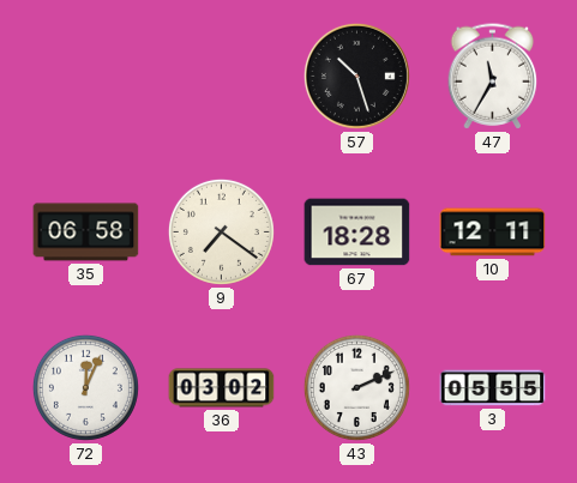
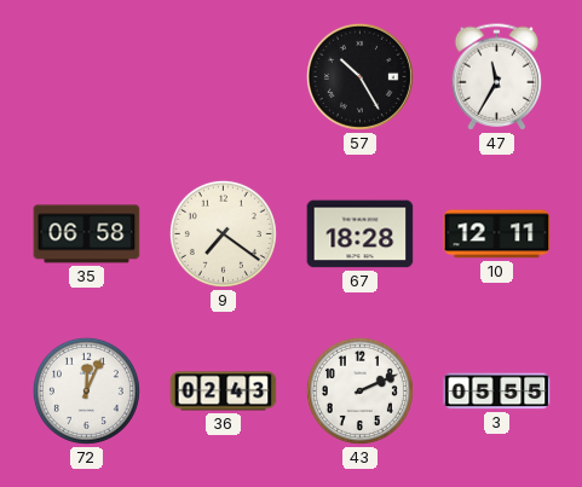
57: 10:27 -> 10:25 (359, 76)
36: 03:02 -> 02:43 (224, 392)
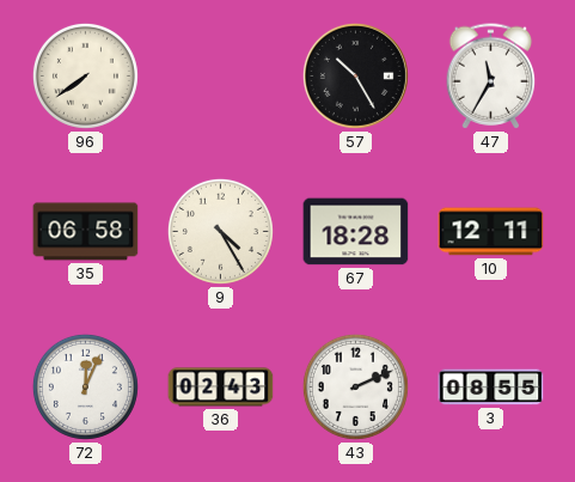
96: none -> 7:39 (85, 75)
9: 7:21 -> 4:25 (220, 231)
3: 05:55 -> 08:55 (491, 388)
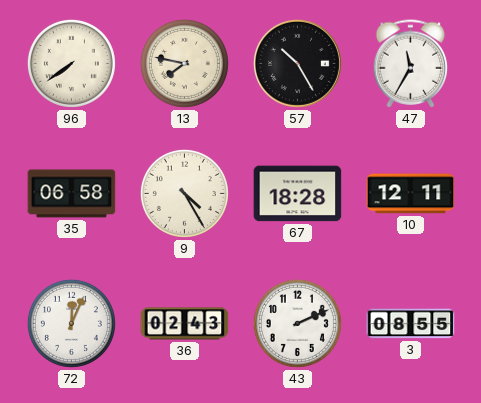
13: none -> 7:47 (184, 63)
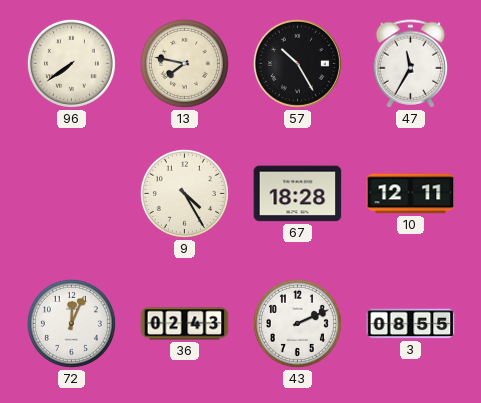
35: 06:58 -> none (72, 194)
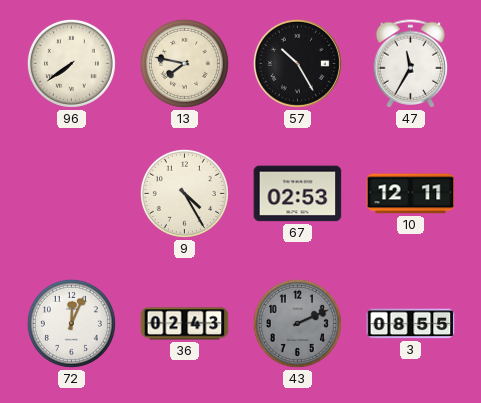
67: 18:28 -> 02:53 (298, 194)
43 dial: white -> grey (297, 323)
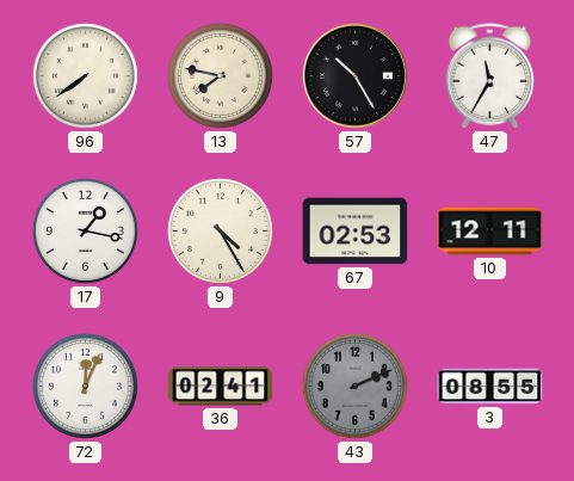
17: none -> 1:17 (85, 230)
36: 02:43 -> 02:41 (221, 387)
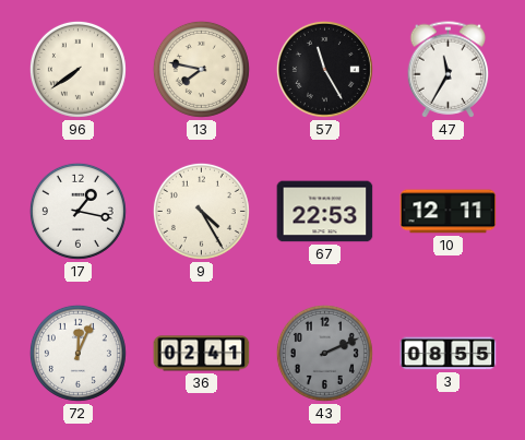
57: 10:25 -> 11:25 (324, 69)
67: 02:53 -> 22:53 (325, 212)
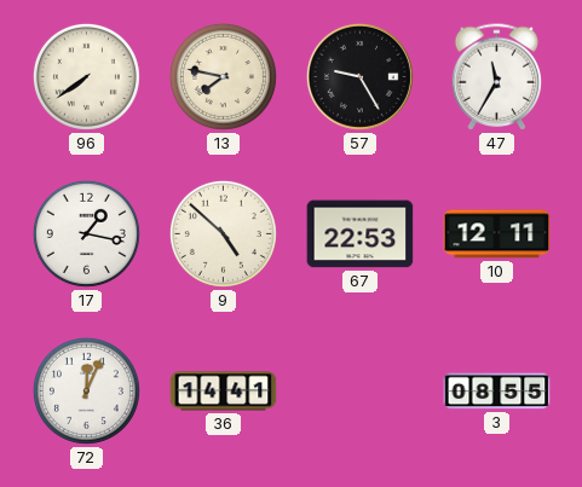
57: 11:25 -> 9:25 (359, 76)
9: 4:25 -> 4:52 (223, 233)
36: 02:41 -> 14:41 (224, 392)
43: 2:11 -> none (324, 353)
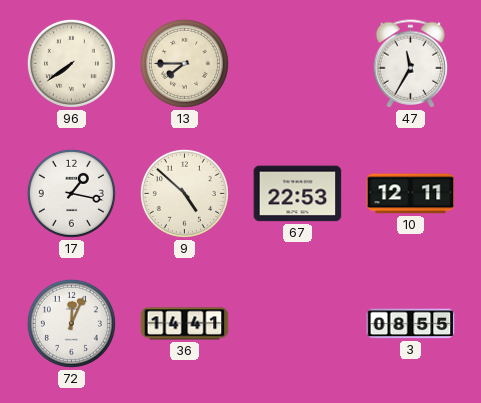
13: 7:47 -> 7:45 (184, 63)
57: 9:25 -> none (359, 76)
